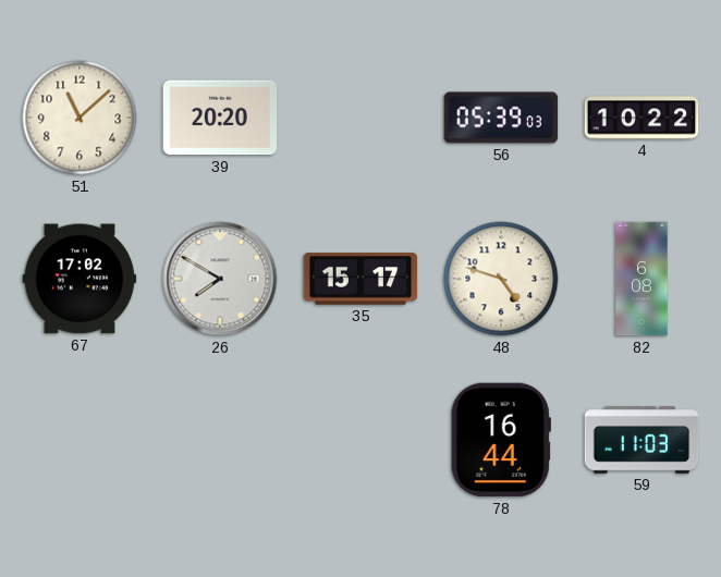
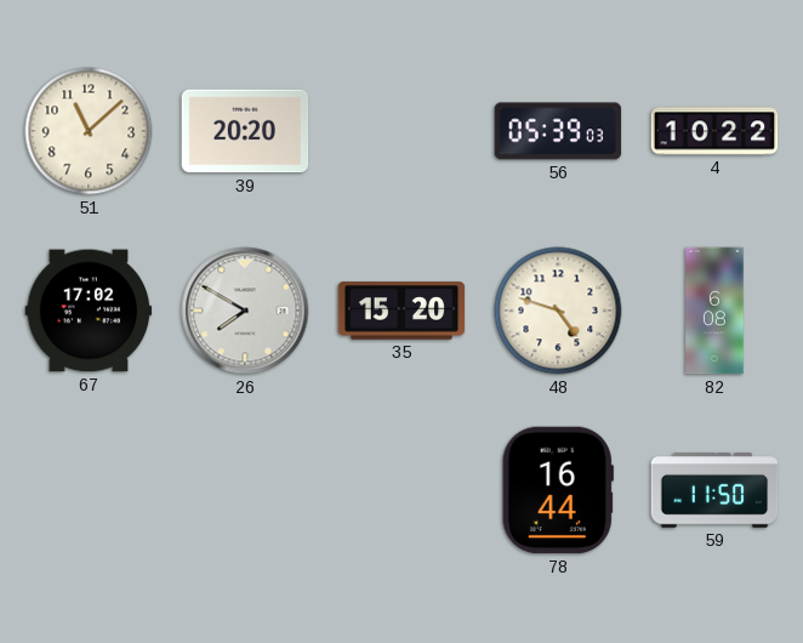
35: 15:17 -> 15:20 (401, 311)
59: 11:03 -> 11:50 (714, 490)
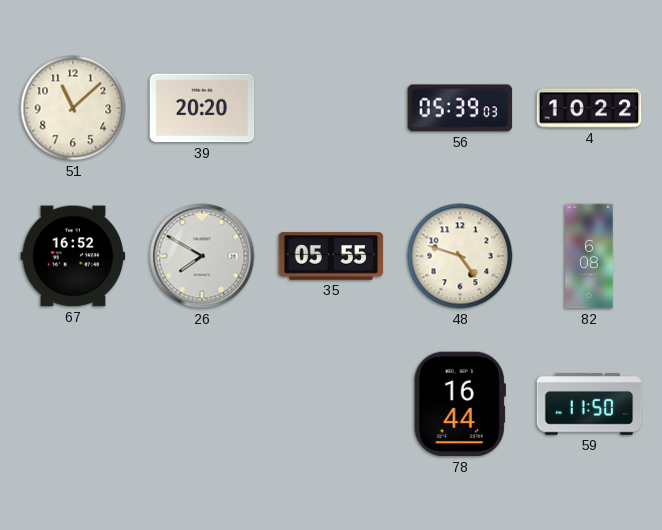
67: 17:02 -> 16:52 (73, 256)
35: 15:20 -> 05:55 (331, 256)
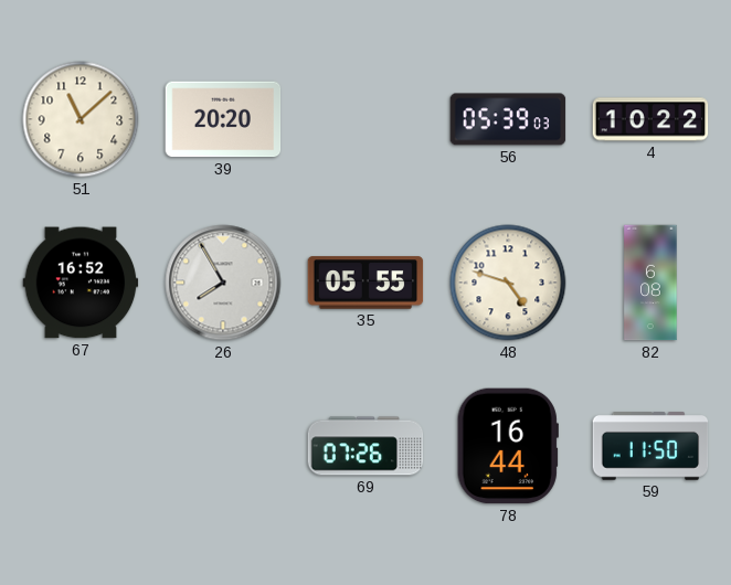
26: 7:50 -> 7:55 (223, 283)
69: none -> 07:26 (365, 446)
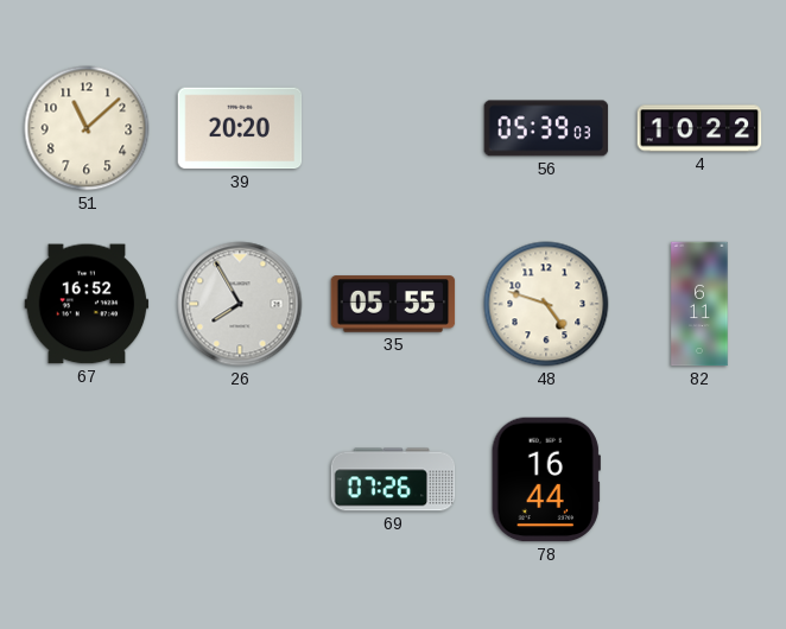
82: 6:08 -> 6:11 (699, 304)
59: 11:50 -> none (650, 446)
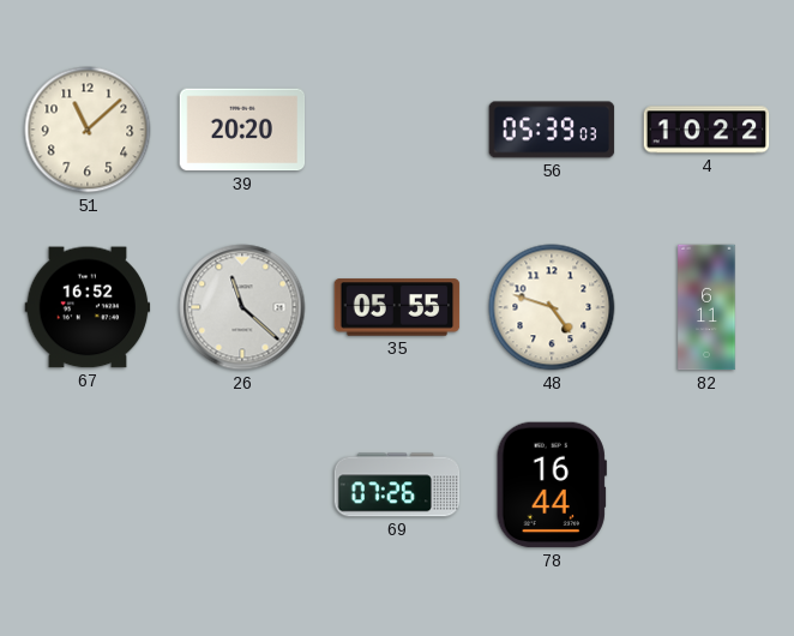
26: 7:55 -> 11:22 (242, 307)
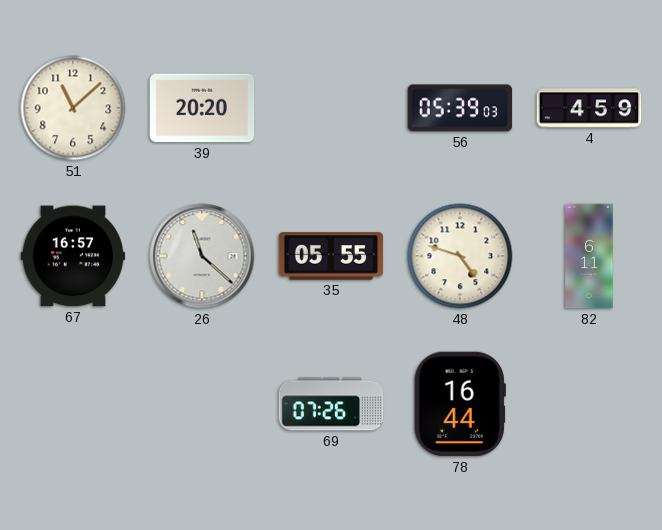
4: 10:22 -> 4:59 (589, 108)
67: 16:52 -> 16:57 (73, 256)
